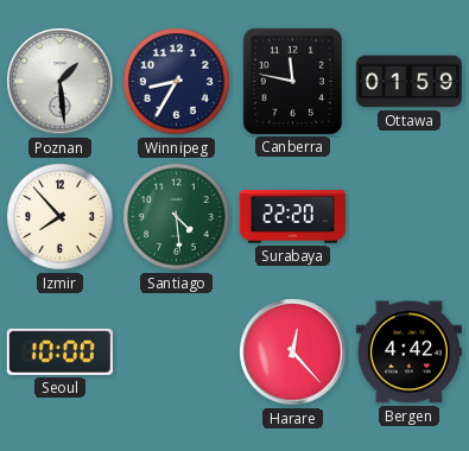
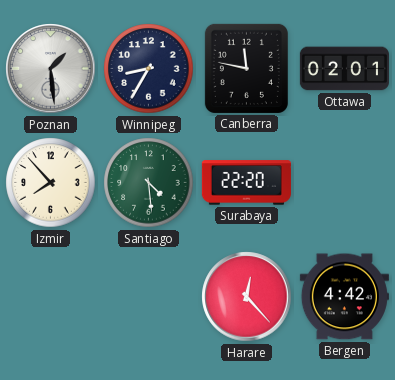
Ottawa: 01:59 -> 02:01 (344, 69)
Seoul: 10:00 -> none (59, 351)
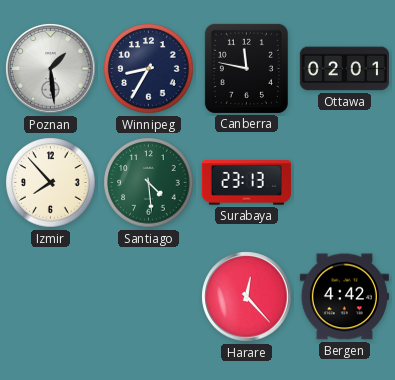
Surabaya: 22:20 -> 23:13 (246, 183)
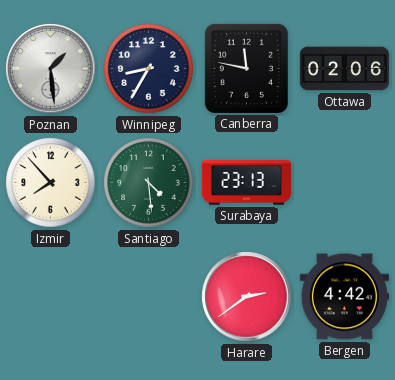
Ottawa: 02:01 -> 02:06 (344, 69)
Harare: 12:23 -> 2:39 (247, 297)
